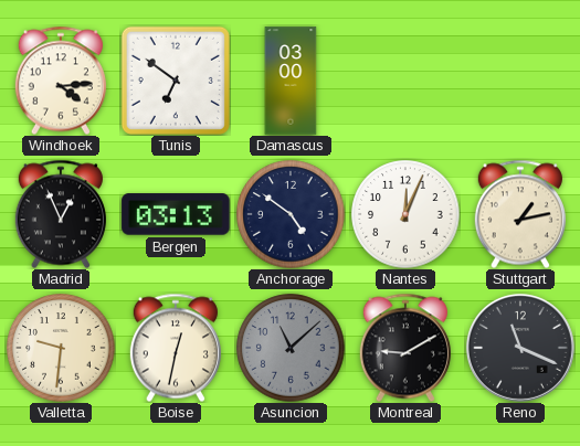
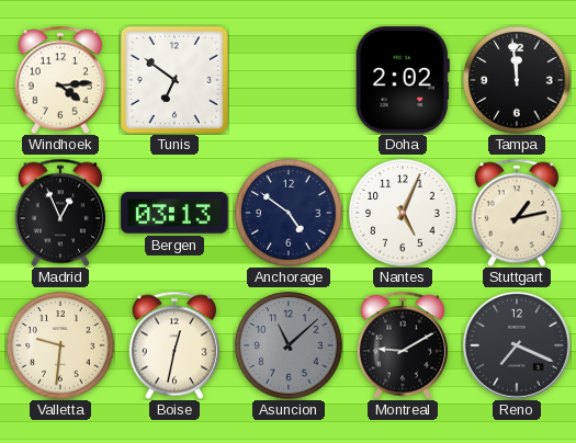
Damascus: 03:00 -> none (291, 81)
Doha: none -> 2:02 (403, 80)
Tampa: none -> 11:59 (517, 80)
Nantes: 12:04 -> 5:04 (403, 213)
Reno: 11:19 -> 7:19 (517, 345)
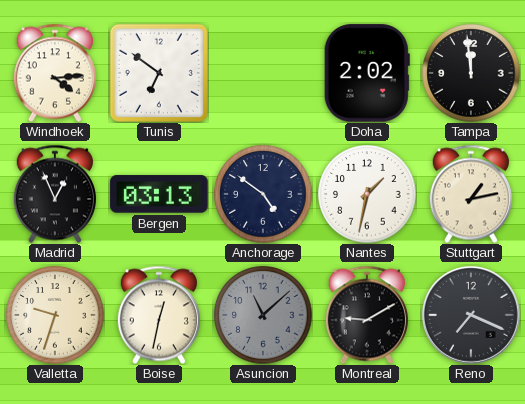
Nantes: 5:04 -> 1:32 (367, 194)
Valletta: 9:31 -> 9:33 (55, 315)
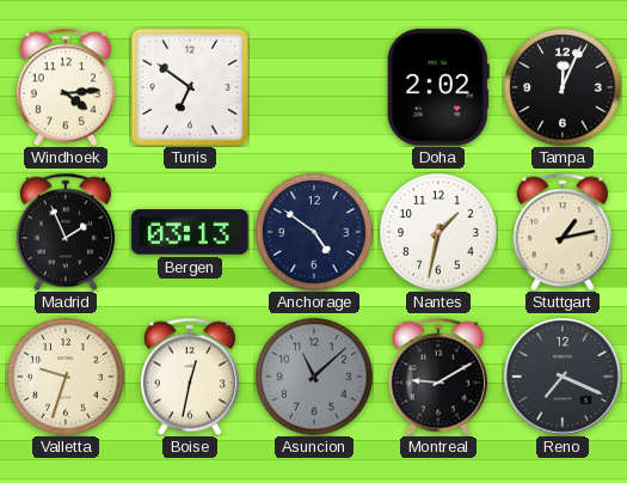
Tampa: 11:59 -> 12:04 (563, 87)
Madrid: 12:56 -> 1:56 (66, 232)
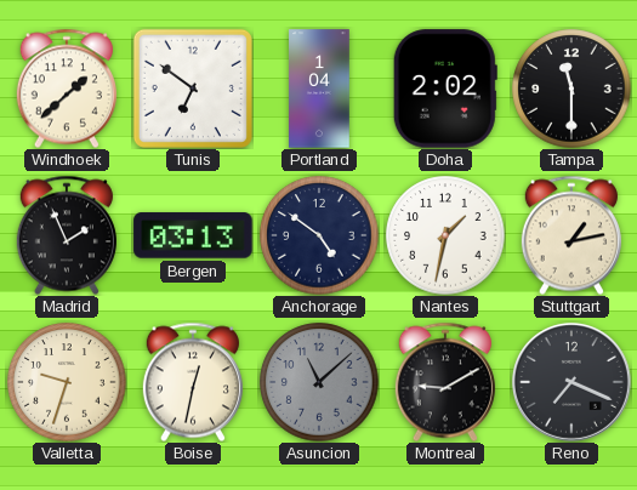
Windhoek: 4:14 -> 1:38 (67, 89)
Portland: none -> 1:04 (319, 89)
Tampa: 12:04 -> 11:30 (571, 89)
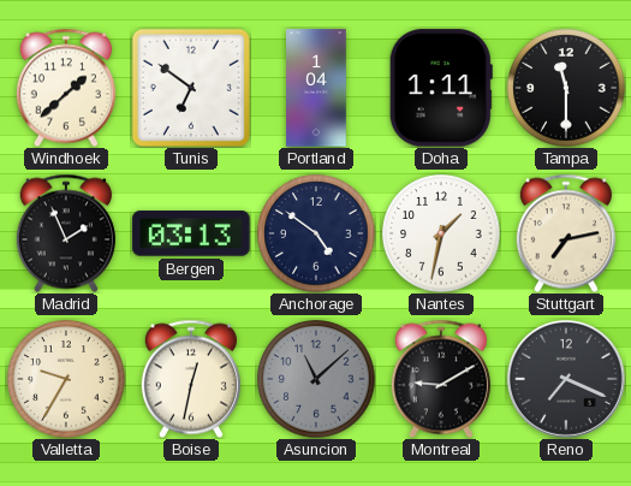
Doha: 2:02 -> 1:11 (441, 88)
Stuttgart: 1:13 -> 7:13 (566, 233)
Valletta: 9:33 -> 9:35 (66, 379)
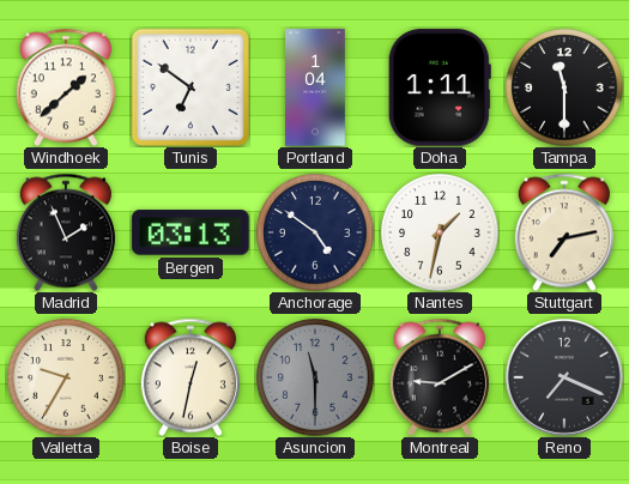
Asuncion: 11:08 -> 11:30 (315, 377)
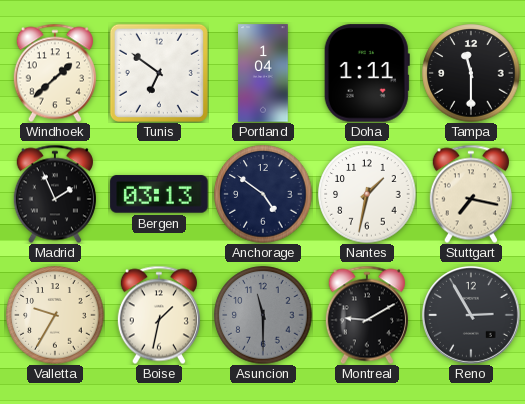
Stuttgart: 7:13 -> 7:17 (471, 194)
Boise: 12:32 -> 1:32 (159, 315)
Reno: 7:19 -> 2:55 (471, 315)
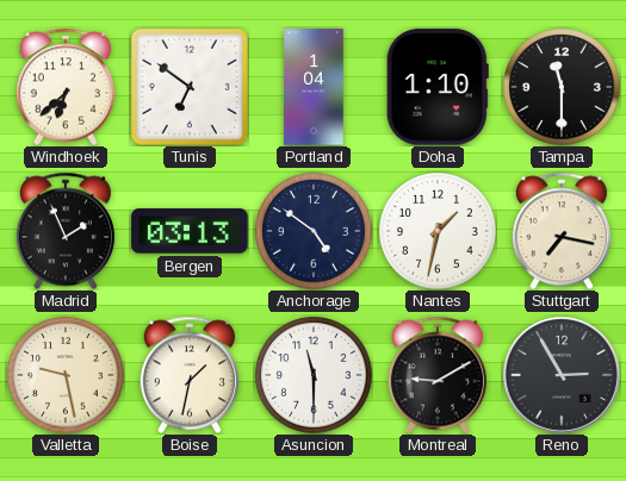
Windhoek: 1:38 -> 6:38 (66, 87)
Doha: 1:11 -> 1:10 (438, 87)
Valletta: 9:35 -> 9:28 (66, 375)
Asuncion dial: grey -> white (314, 375)
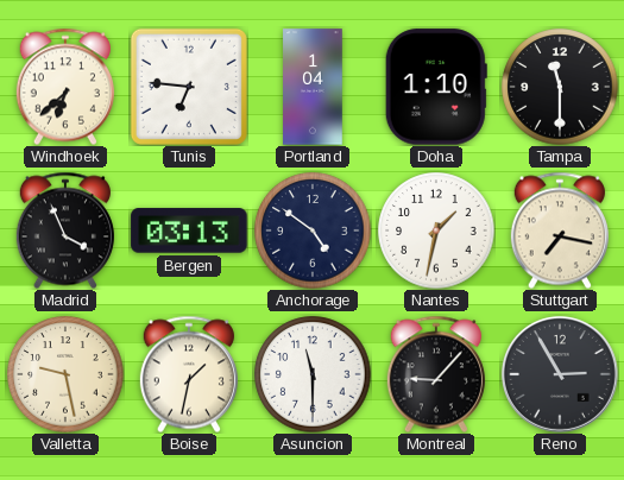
Tunis: 6:51 -> 6:46 (189, 87)
Madrid: 1:56 -> 3:56 (65, 230)
Montreal: 9:10 -> 9:07 (436, 374)
